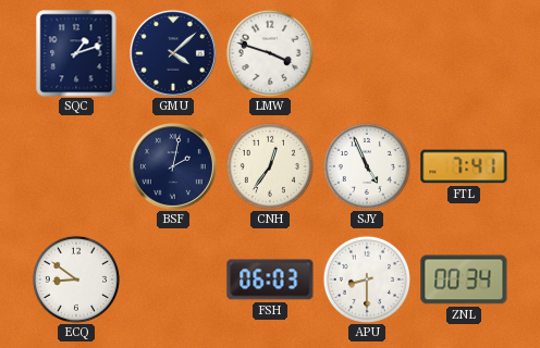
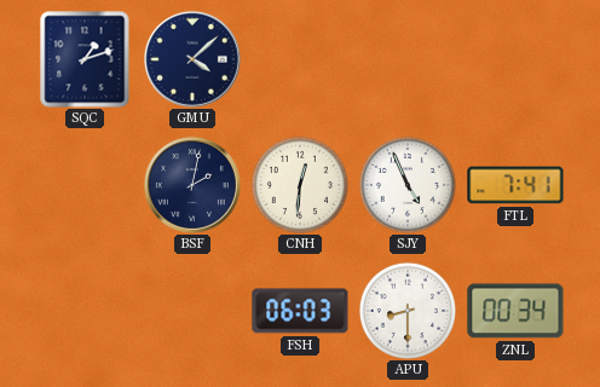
LMW: 3:48 -> none (270, 53)
CNH: 12:36 -> 12:31 (300, 185)
ECQ: 8:51 -> none (76, 279)
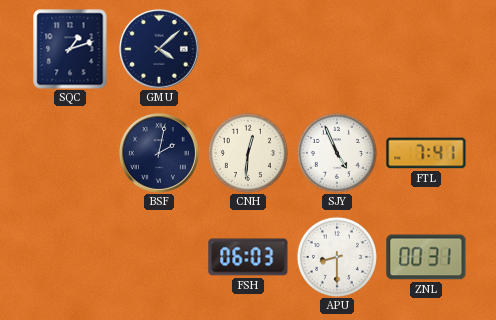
ZNL: 00:34 -> 00:31 (426, 257)
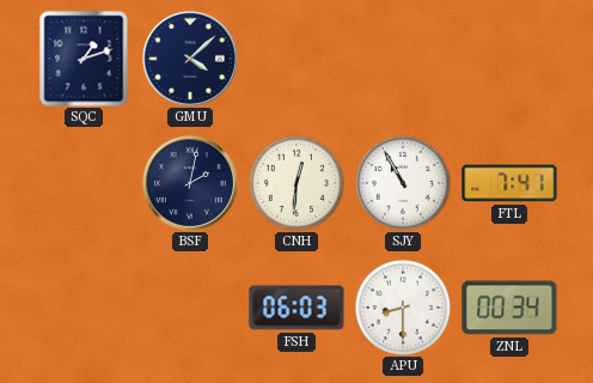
SJY: 4:56 -> 10:55 (403, 183)
ZNL: 00:31 -> 00:34 (509, 308)
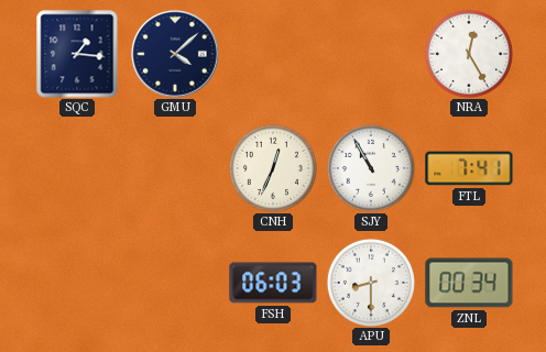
SQC: 1:12 -> 1:16 (77, 54)
NRA: none -> 12:25 (469, 54)
BSF: 2:02 -> none (190, 183)
CNH: 12:31 -> 12:34 (273, 168)
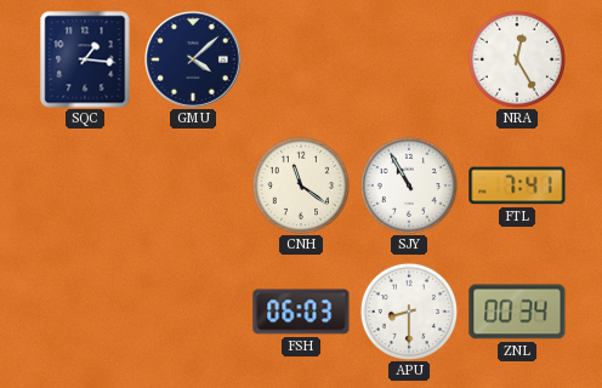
CNH: 12:34 -> 11:21 (301, 186)
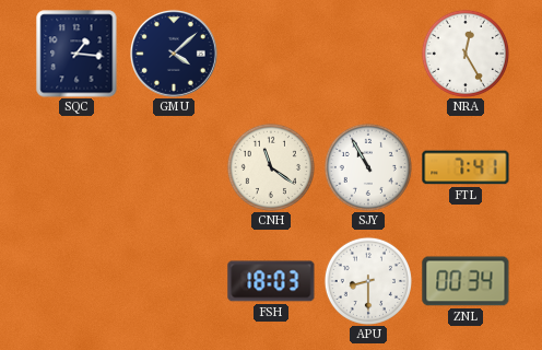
FSH: 06:03 -> 18:03 (271, 281)
